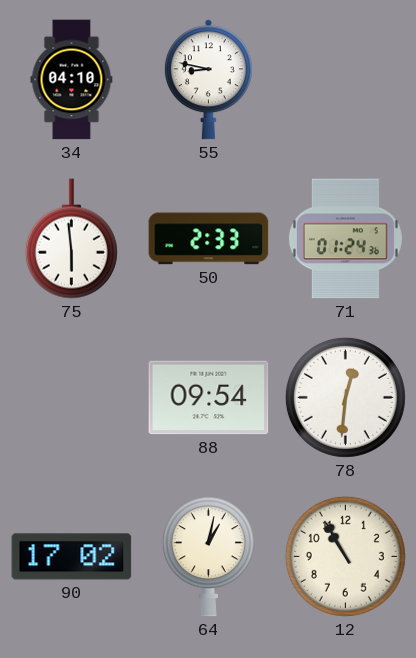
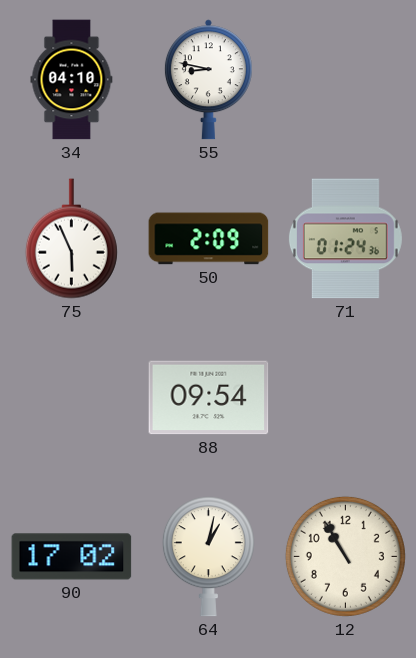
75: 5:59 -> 5:56 (71, 239)
50: 2:33 -> 2:09 (209, 239)
78: 12:31 -> none (345, 397)
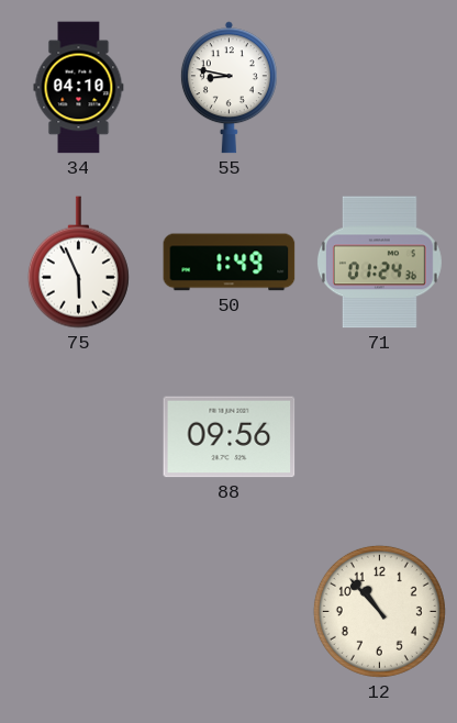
50: 2:09 -> 1:49 (230, 263)
88: 09:54 -> 09:56 (230, 437)
90: 17:02 -> none (72, 557)
64: 1:02 -> none (208, 557)
12: 10:55 -> 10:53 (379, 611)
